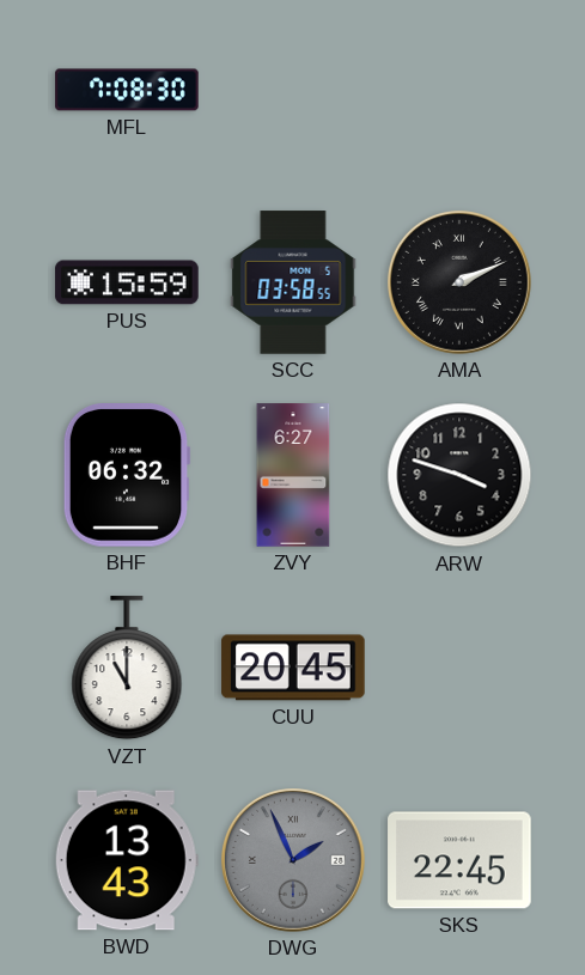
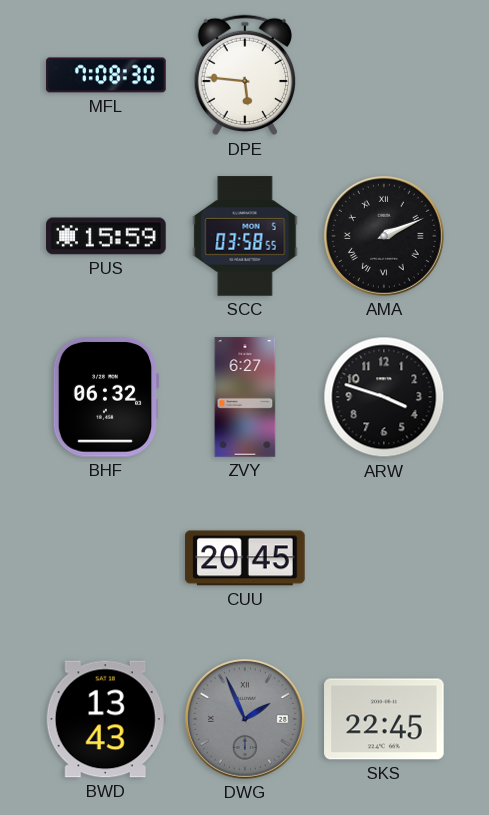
DPE: none -> 5:46 (244, 75)
VZT: 11:00 -> none (127, 669)
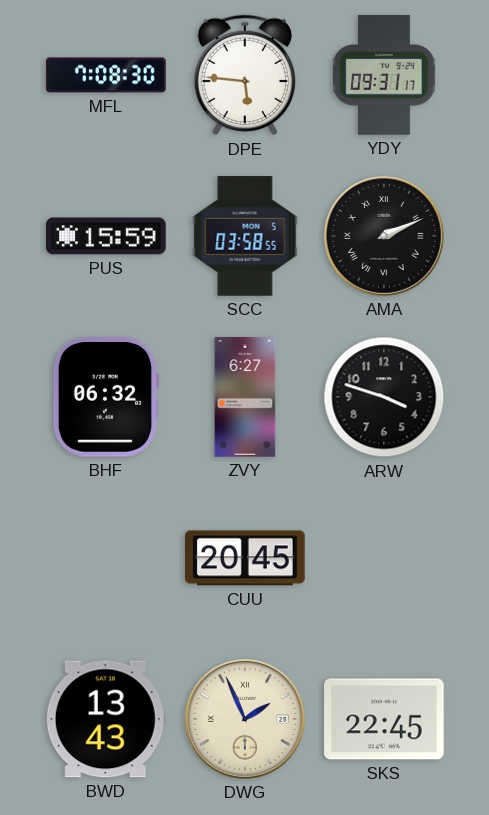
YDY: none -> 09:31 (384, 75)
DWG dial: grey -> cream (245, 719)
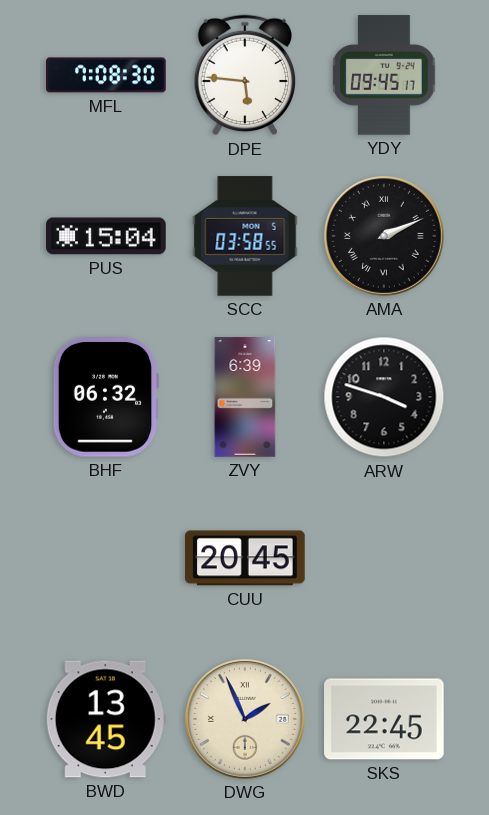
YDY: 09:31 -> 09:45 (384, 75)
PUS: 15:59 -> 15:04 (106, 236)
ZVY: 6:27 -> 6:39 (245, 397)
BWD: 13:43 -> 13:45 (106, 719)
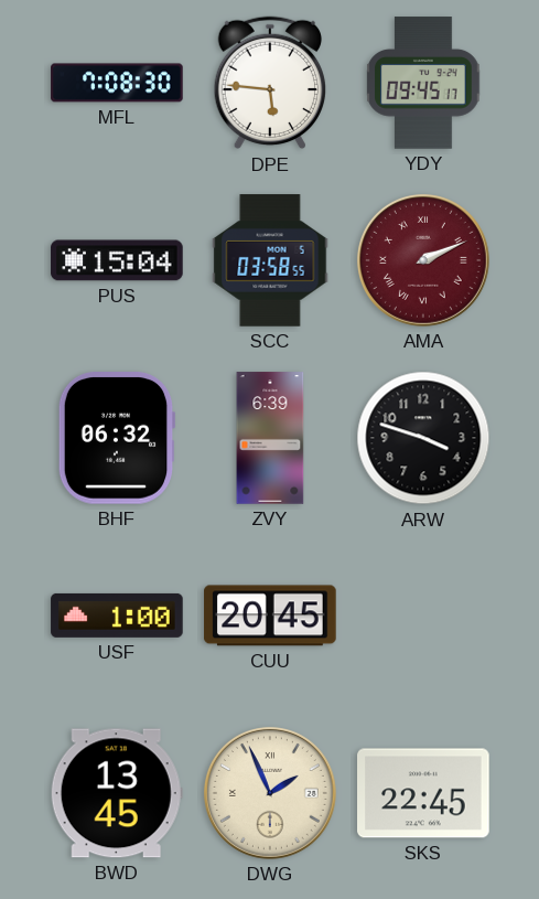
AMA dial: black -> burgundy (423, 260)
USF: none -> 1:00 (117, 616)
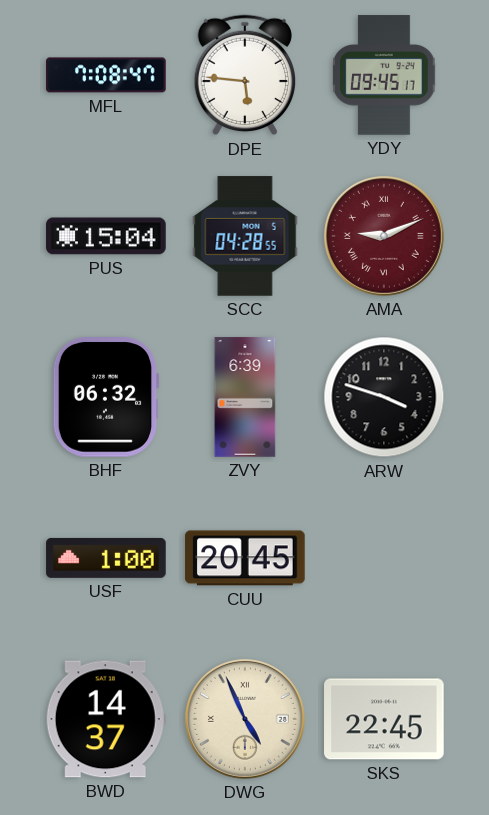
MFL: 7:08:30 -> 7:08:47 (106, 75)
SCC: 03:58 -> 04:28 (245, 236)
AMA: 2:11 -> 9:11 (384, 236)
BWD: 13:45 -> 14:37 (106, 719)
DWG: 1:56 -> 4:56 (245, 719)
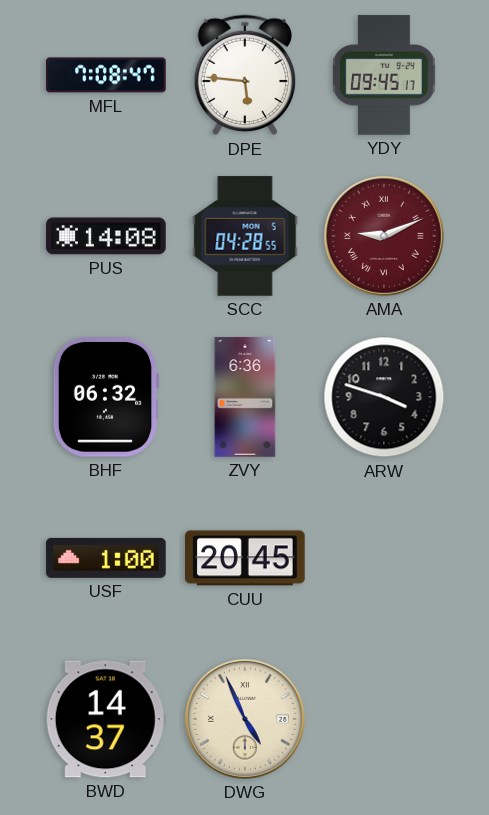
PUS: 15:04 -> 14:08 (106, 236)
ZVY: 6:39 -> 6:36 (245, 397)
SKS: 22:45 -> none (384, 719)
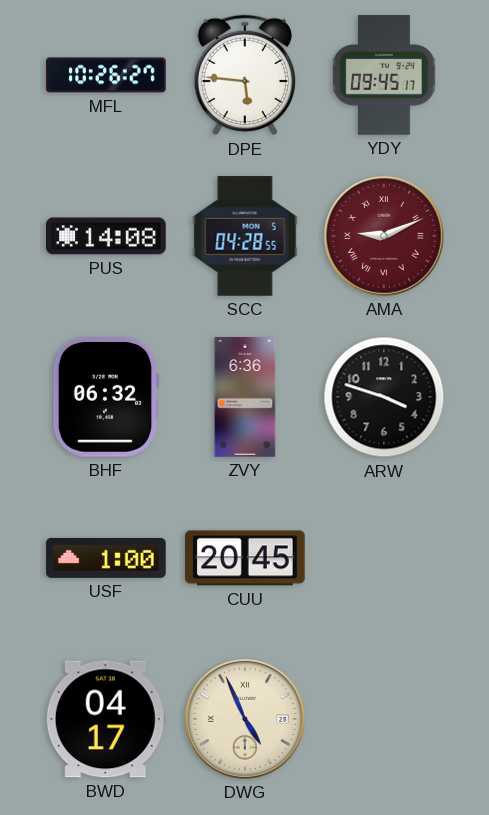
MFL: 7:08 -> 10:26 (106, 75)
BWD: 14:37 -> 04:17 (106, 719)
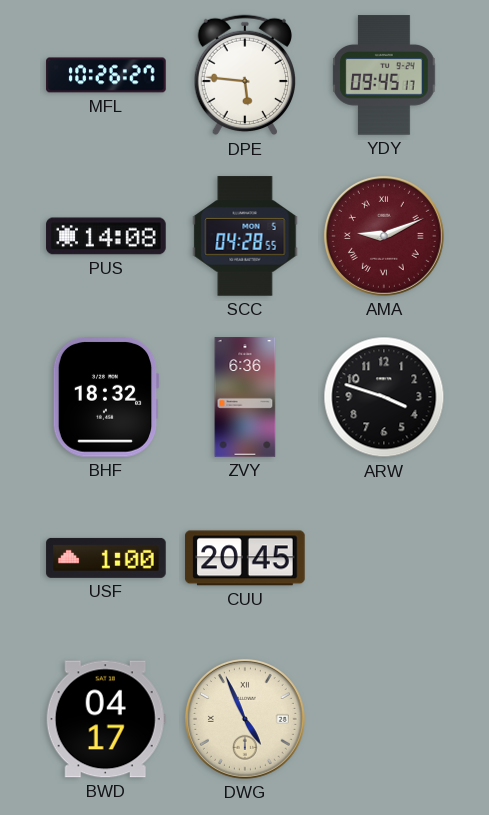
BHF: 06:32 -> 18:32 (106, 398)
